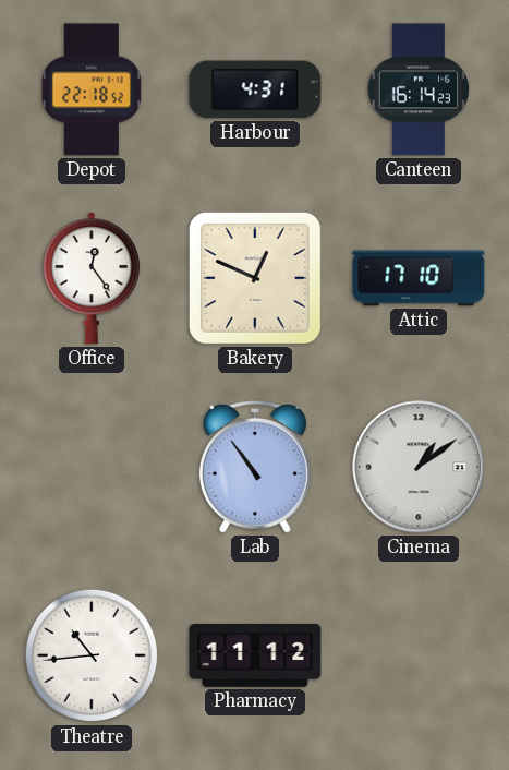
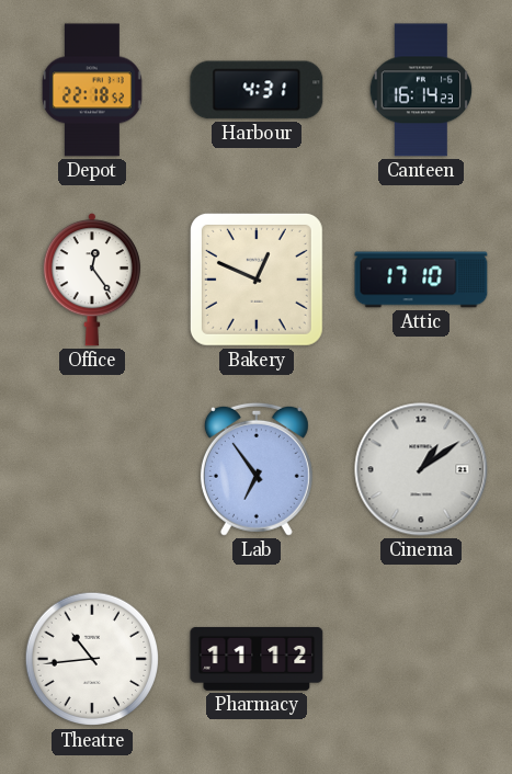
Lab: 10:54 -> 6:54 (257, 469)
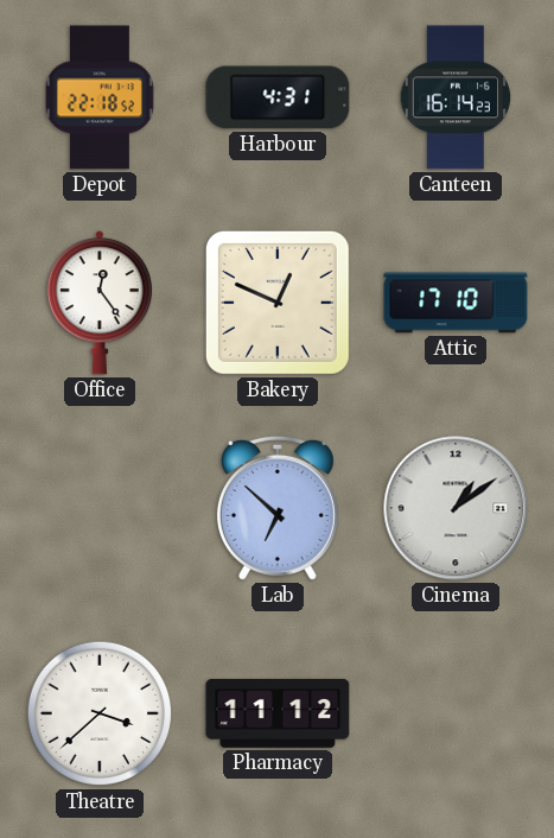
Lab: 6:54 -> 6:52 (278, 508)
Theatre: 10:44 -> 3:38 (100, 713)
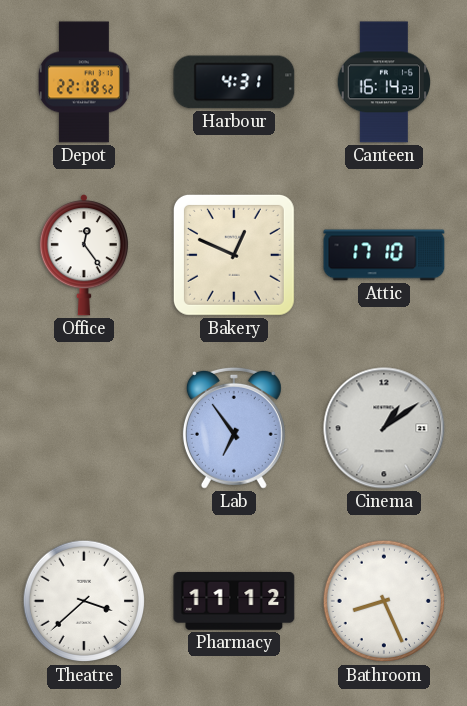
Lab: 6:52 -> 6:54 (234, 428)
Bathroom: none -> 8:26 (384, 601)
